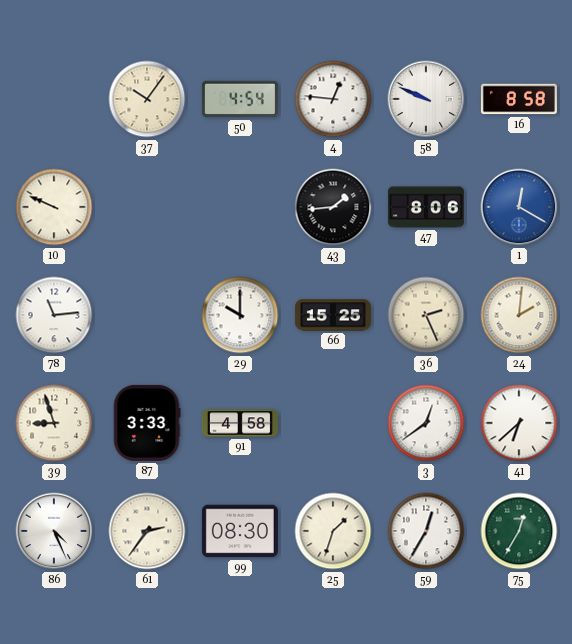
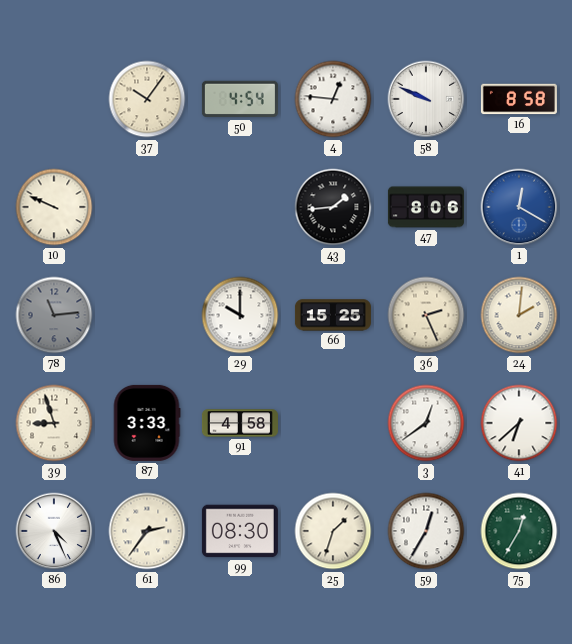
78 dial: white -> grey (54, 315)
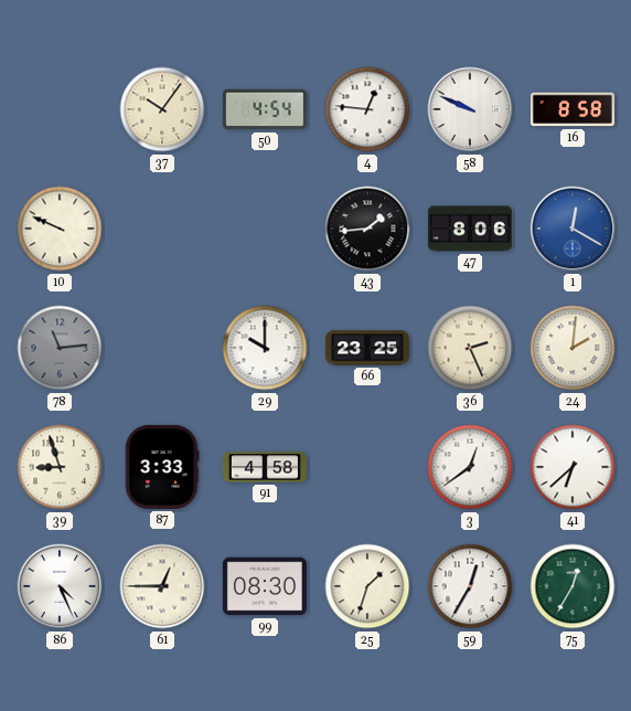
66: 15:25 -> 23:25 (367, 348)
61: 2:36 -> 12:45 (162, 586)
